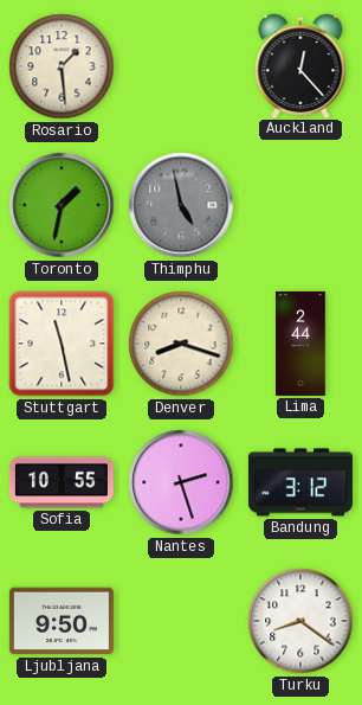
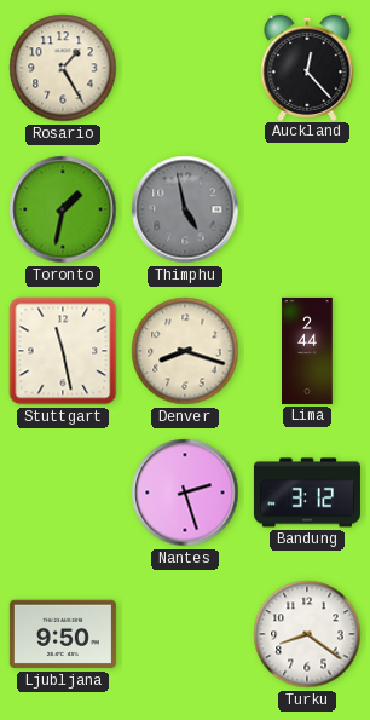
Rosario: 1:29 -> 1:25 (63, 68)
Sofia: 10:55 -> none (62, 482)
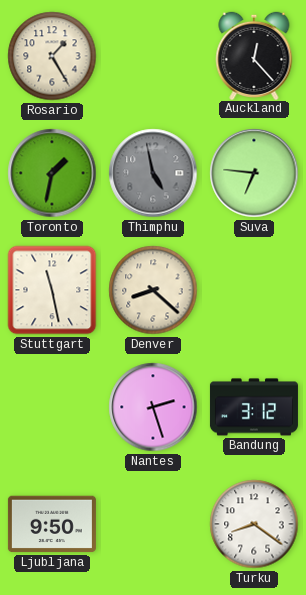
Suva: none -> 6:46 (254, 173)
Denver: 8:18 -> 8:22 (153, 290)
Lima: 2:44 -> none (307, 351)
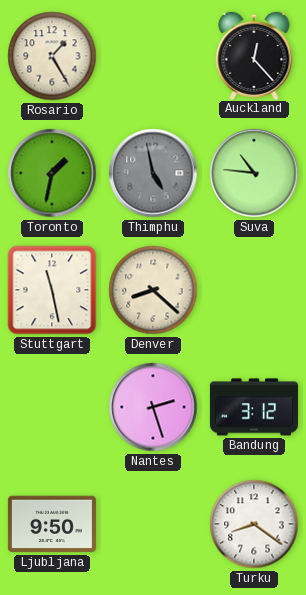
Suva: 6:46 -> 10:46 (254, 173)
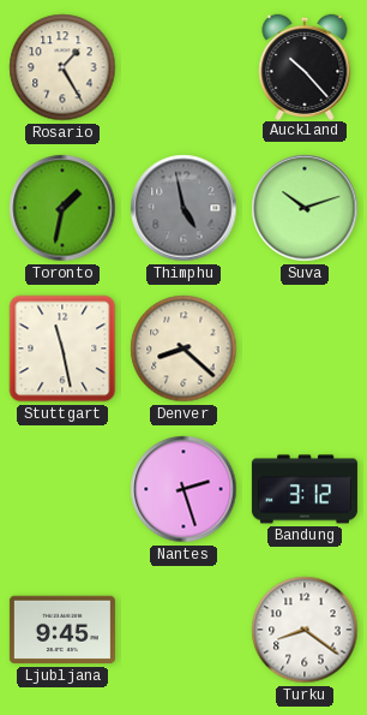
Auckland: 12:23 -> 10:23 (305, 66)
Suva: 10:46 -> 10:12 (305, 208)
Ljubljana: 9:50 -> 9:45 (62, 630)
